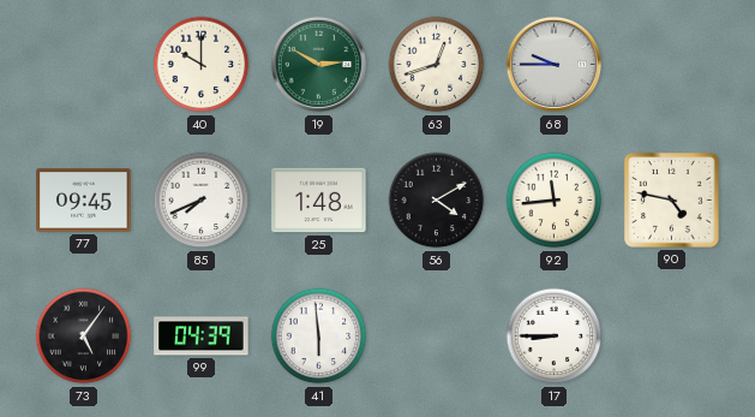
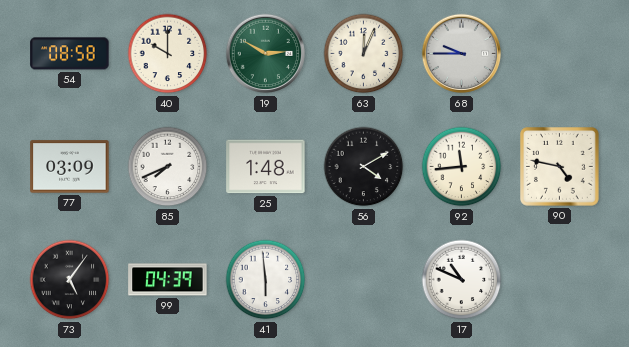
54: none -> 08:58 (70, 54)
63: 12:42 -> 12:04 (364, 54)
77: 09:45 -> 03:09 (70, 167)
17: 8:45 -> 10:49 (462, 280)
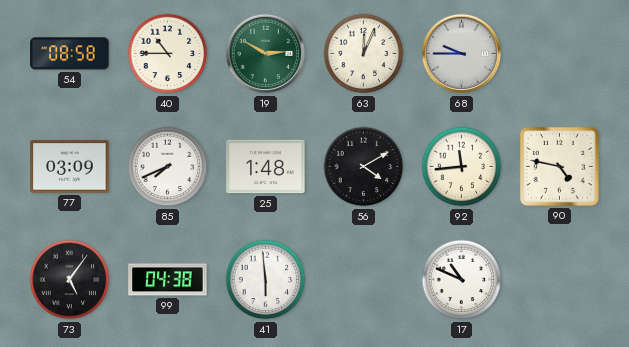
40: 10:00 -> 10:45 (168, 54)
99: 04:39 -> 04:38 (168, 280)
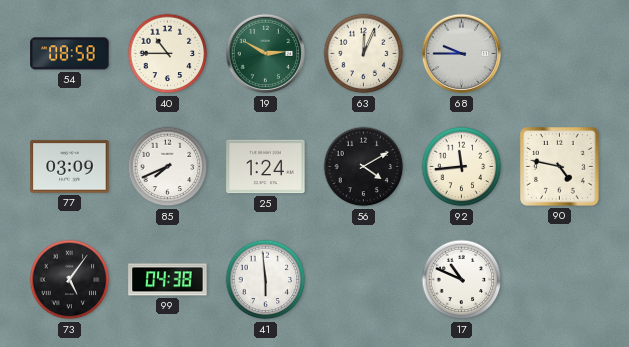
25: 1:48 -> 1:24 (266, 167)
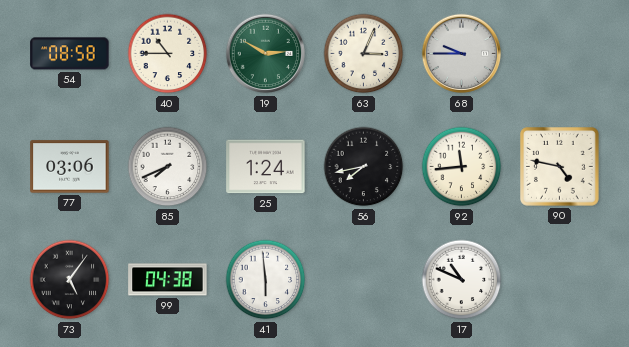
63: 12:04 -> 3:04 (364, 54)
77: 03:09 -> 03:06 (70, 167)
56: 4:10 -> 7:43 (364, 167)
